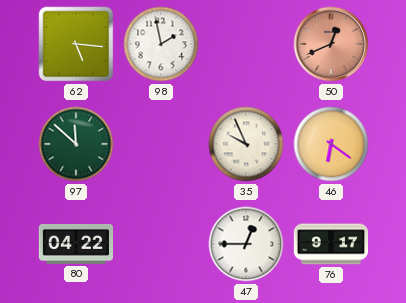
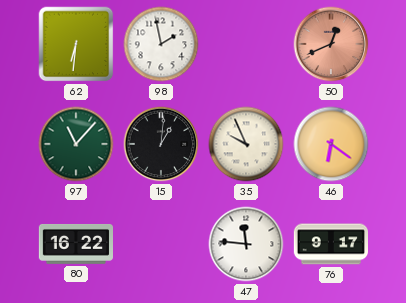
62: 5:16 -> 6:31 (76, 44)
97: 11:52 -> 11:07 (76, 144)
15: none -> 1:01 (161, 144)
80: 04:22 -> 16:22 (75, 244)
47: 12:45 -> 11:46 (246, 244)
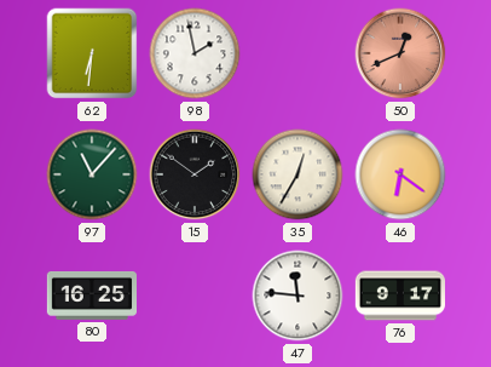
15: 1:01 -> 1:51 (195, 174)
35: 9:56 -> 12:35 (298, 174)
80: 16:22 -> 16:25 (91, 296)
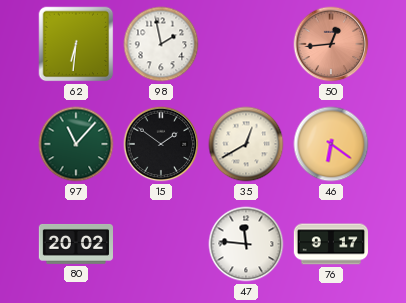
50: 12:41 -> 12:44 (331, 44)
35: 12:35 -> 12:40 (246, 144)
80: 16:25 -> 20:02 (75, 244)
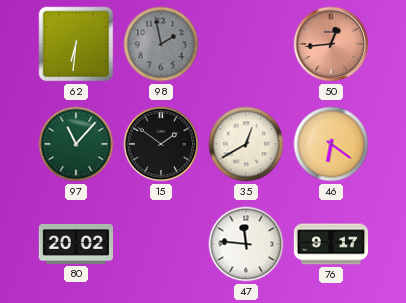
98 dial: white -> grey (161, 44)
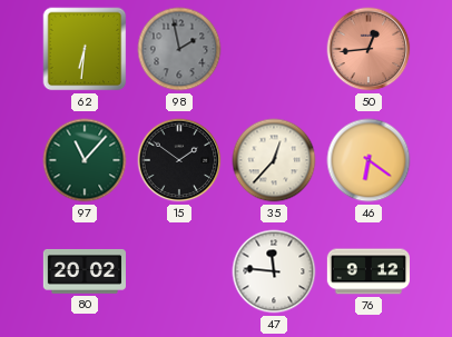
35: 12:40 -> 12:37 (274, 160)
76: 9:17 -> 9:12 (367, 271)
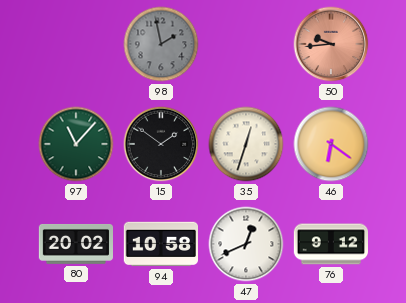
62: 6:31 -> none (85, 49)
50: 12:44 -> 9:44 (331, 44)
35: 12:37 -> 12:33 (246, 144)
94: none -> 10:58 (160, 244)
47: 11:46 -> 12:41 (246, 244)
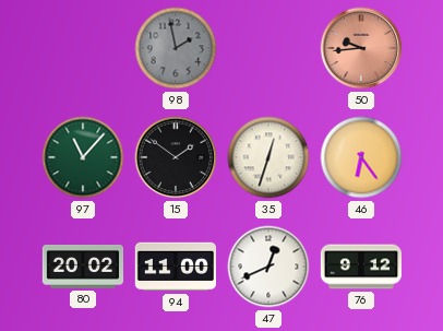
46: 6:21 -> 6:24 (361, 157)
94: 10:58 -> 11:00 (175, 267)
